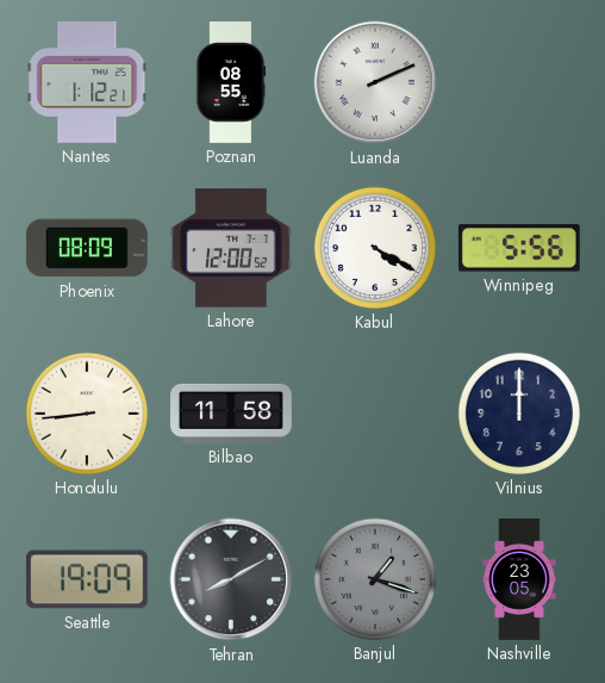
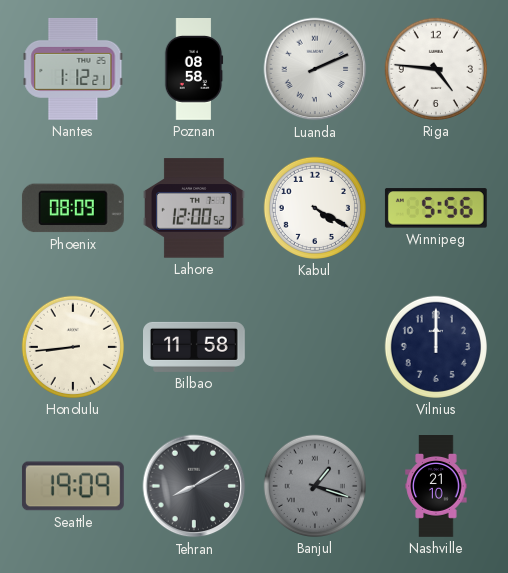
Poznan: 08:55 -> 08:58 (194, 70)
Riga: none -> 4:46 (436, 69)
Nashville: 23:05 -> 21:10 (436, 486)
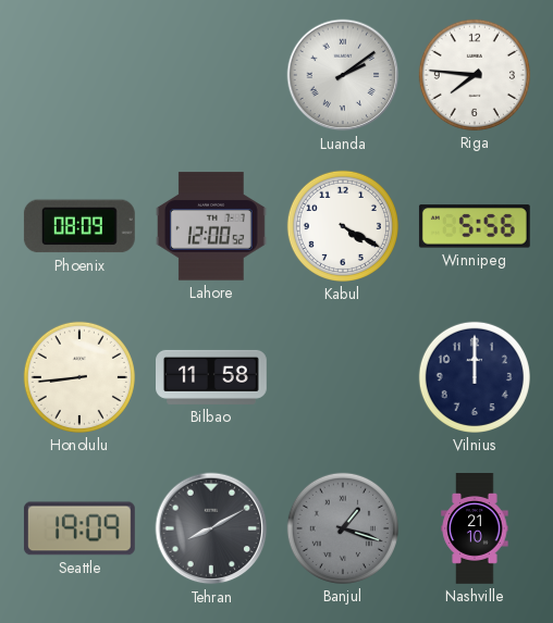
Nantes: 1:12 -> none (73, 69)
Poznan: 08:58 -> none (194, 70)
Luanda: 2:11 -> 2:09 (343, 75)
Riga: 4:46 -> 7:46 (475, 75)
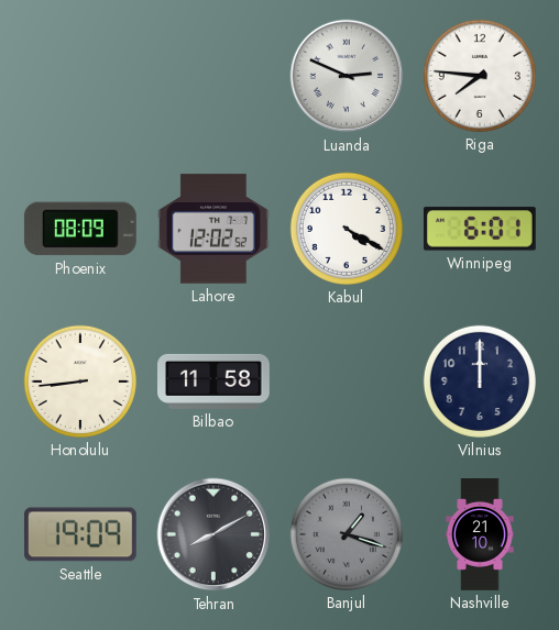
Luanda: 2:09 -> 2:49 (347, 76)
Lahore: 12:00 -> 12:02 (215, 229)
Winnipeg: 5:56 -> 6:01 (480, 229)
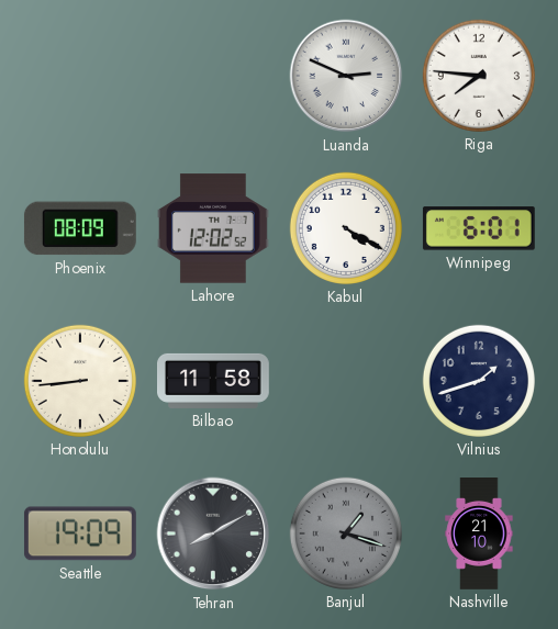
Vilnius: 12:00 -> 1:42 (479, 381)
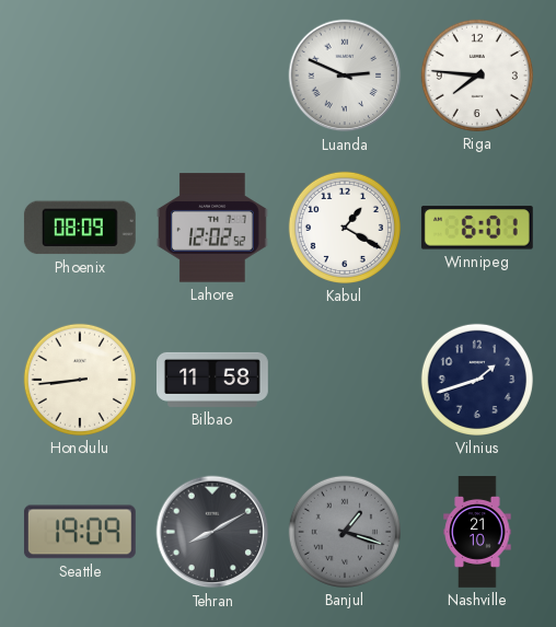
Kabul: 4:20 -> 1:20 (345, 228)
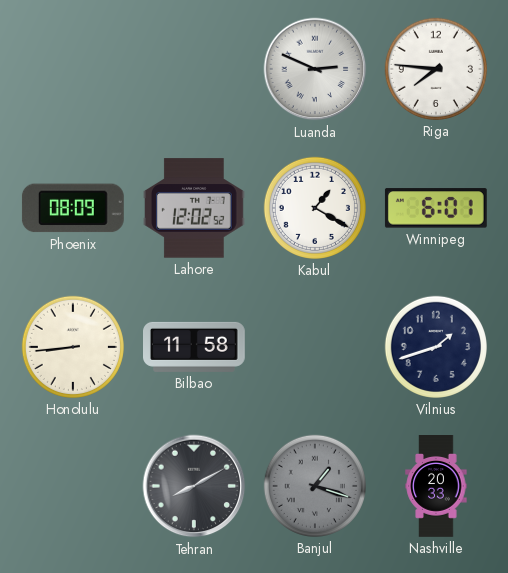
Seattle: 19:09 -> none (80, 532)
Nashville: 21:10 -> 20:33 (436, 486)
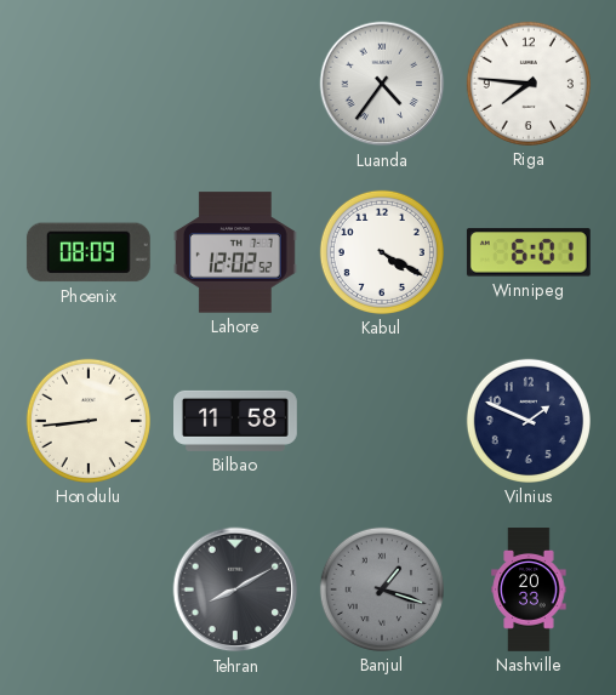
Luanda: 2:49 -> 4:36 (382, 84)
Kabul: 1:20 -> 4:20 (382, 252)
Vilnius: 1:42 -> 1:49 (529, 421)
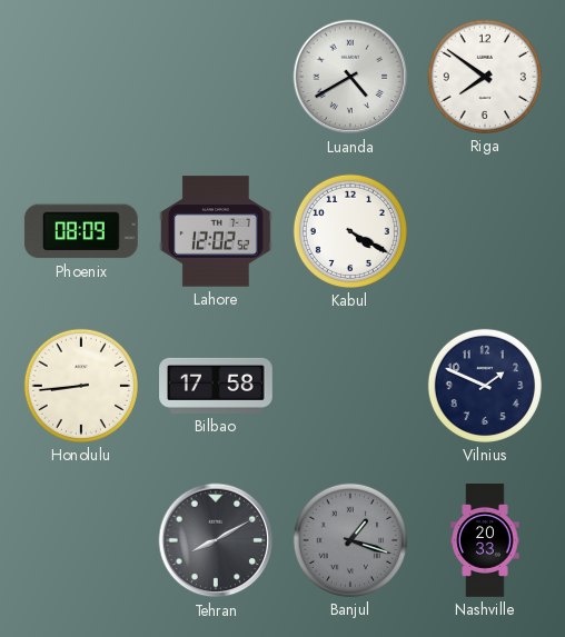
Luanda: 4:36 -> 4:40 (350, 77)
Riga: 7:46 -> 7:51 (485, 77)
Winnipeg: 6:01 -> none (529, 252)
Bilbao: 11:58 -> 17:58 (217, 386)
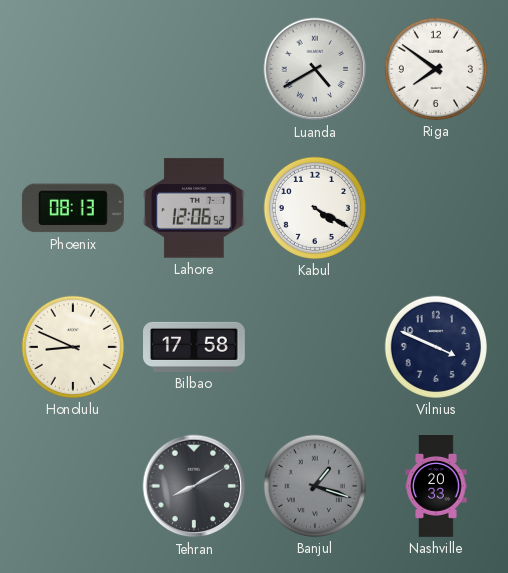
Phoenix: 08:09 -> 08:13 (73, 208)
Lahore: 12:02 -> 12:06 (195, 208)
Honolulu: 8:44 -> 8:49 (73, 347)
Vilnius: 1:49 -> 3:49 (436, 347)
